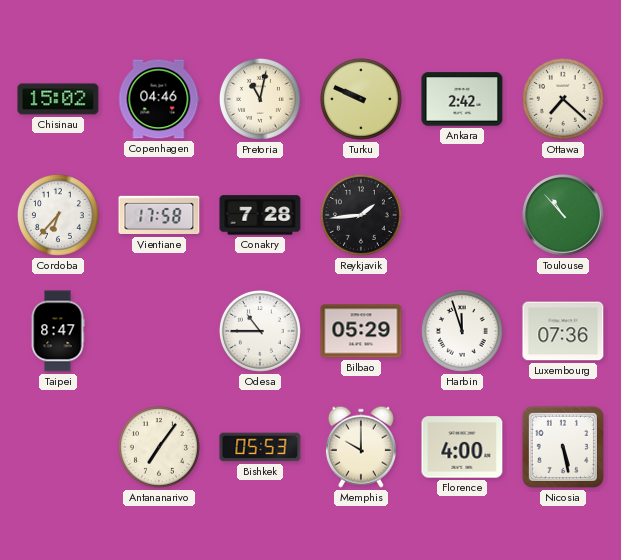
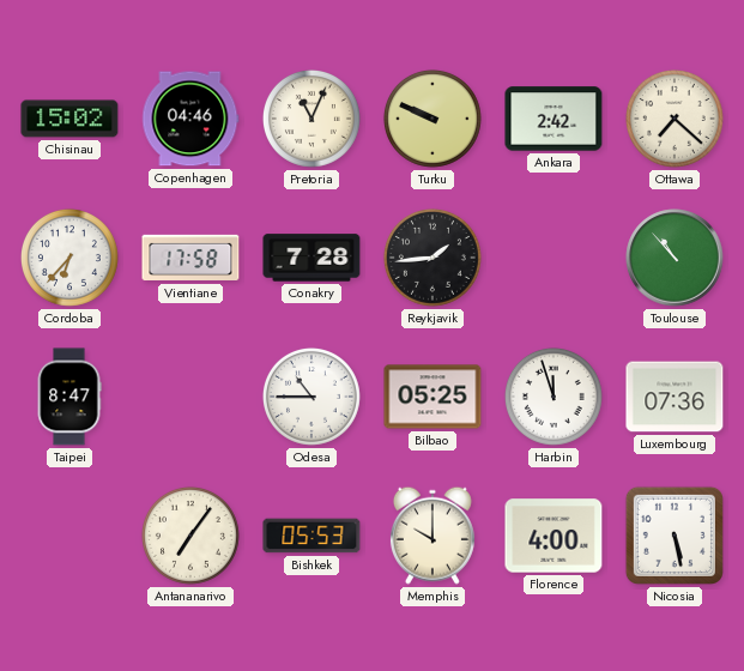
Pretoria: 11:02 -> 11:04 (311, 119)
Bilbao: 05:29 -> 05:25 (433, 397)
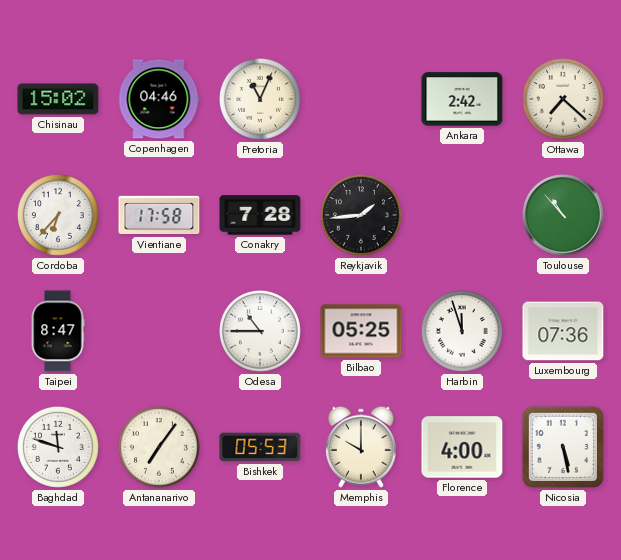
Turku: 9:49 -> none (433, 119)
Baghdad: none -> 11:48 (58, 447)
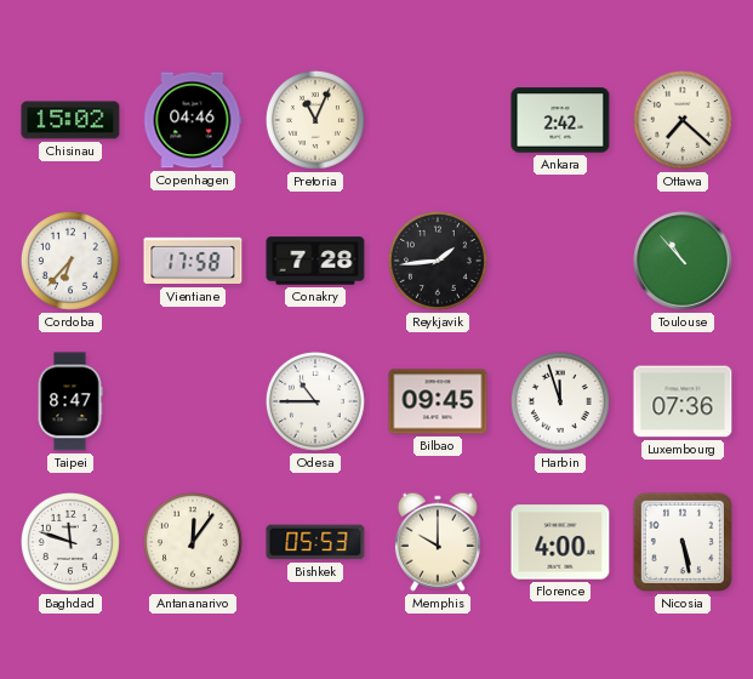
Bilbao: 05:25 -> 09:45 (438, 401)
Antananarivo: 7:06 -> 12:06 (193, 542)
